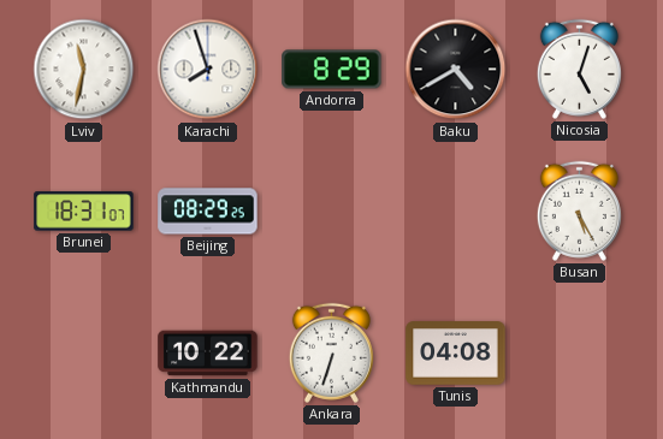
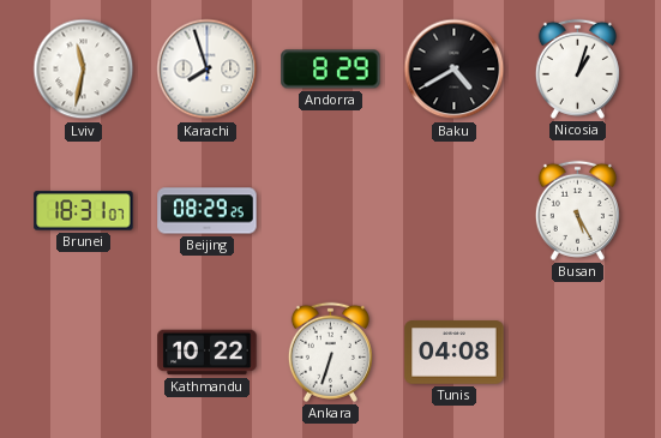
Nicosia: 5:03 -> 1:03 (577, 68)
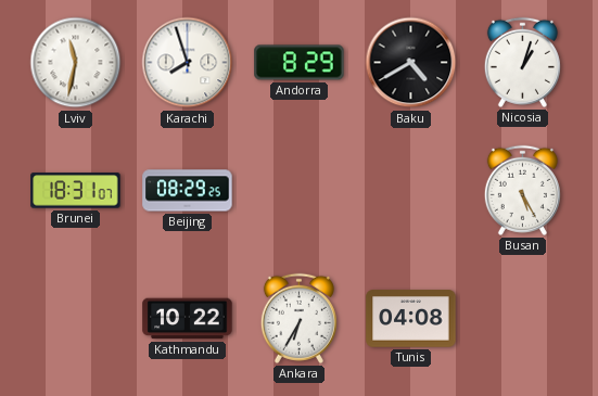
Ankara: 6:33 -> 6:35 (298, 318)
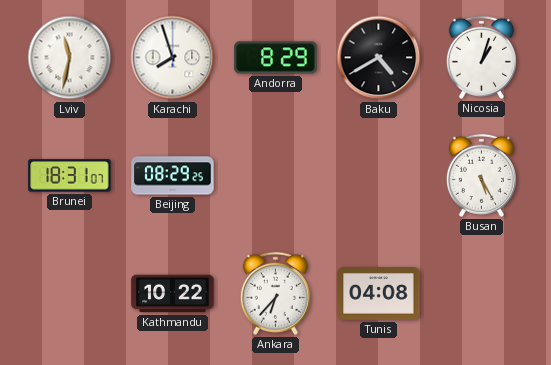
Ankara: 6:35 -> 6:37 (275, 293)
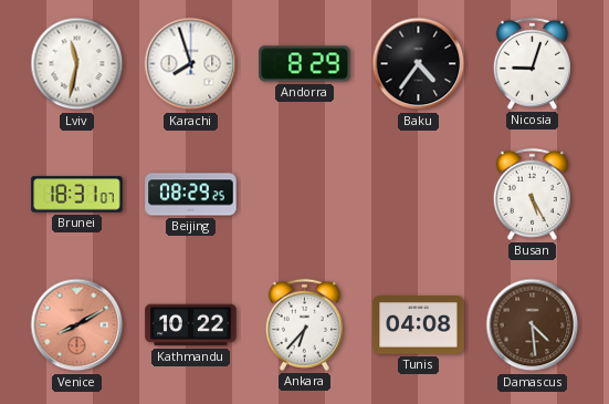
Baku: 4:40 -> 4:36 (419, 64)
Nicosia: 1:03 -> 9:03 (532, 63)
Venice: none -> 8:10 (77, 325)
Damascus: none -> 4:29 (533, 325)
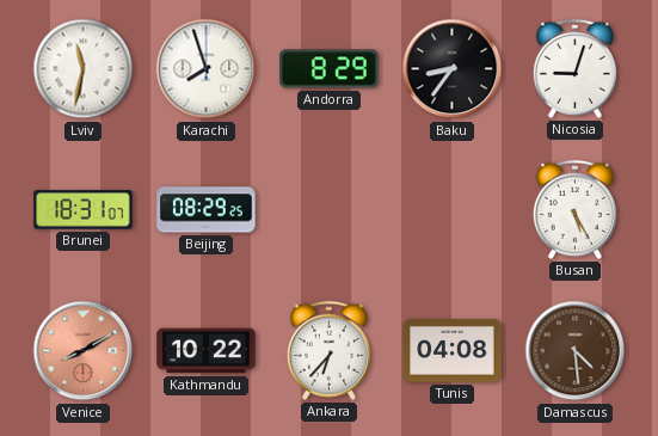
Baku: 4:36 -> 8:36 (453, 69)
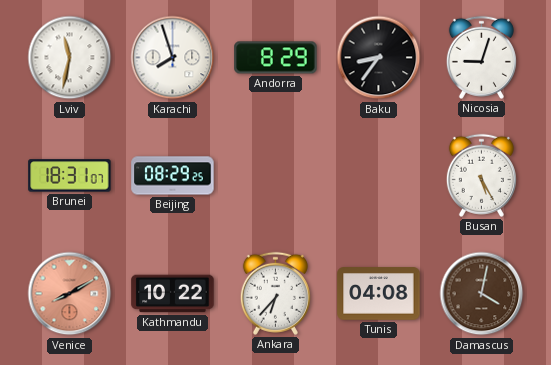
Damascus: 4:29 -> 4:02 (482, 294)
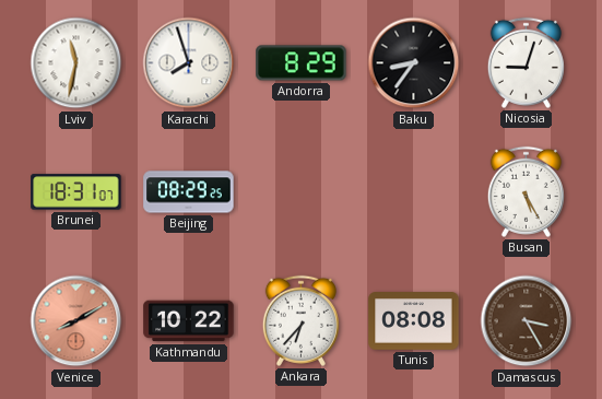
Tunis: 04:08 -> 08:08 (414, 321)
Damascus: 4:02 -> 3:25 (527, 321)
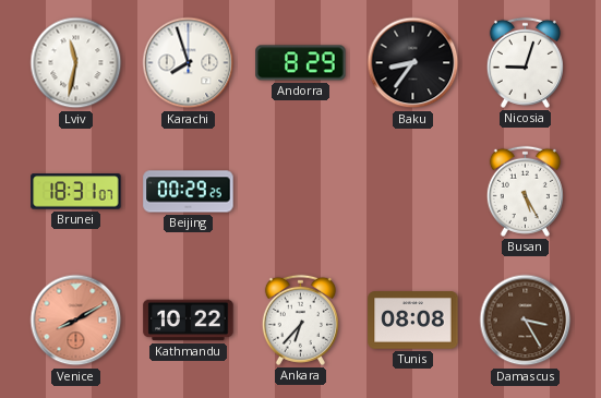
Beijing: 08:29 -> 00:29 (189, 192)
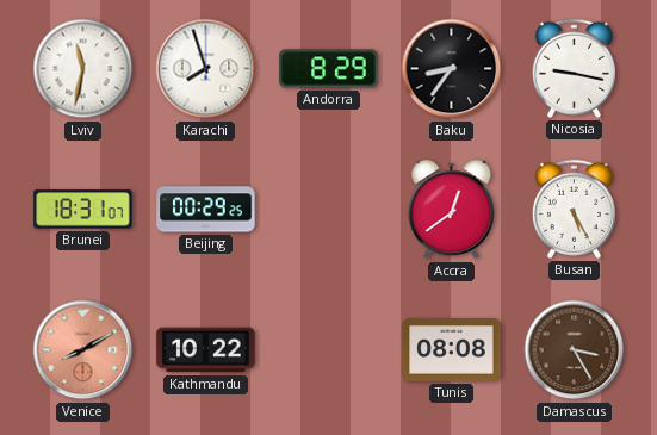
Nicosia: 9:03 -> 9:17 (574, 68)
Accra: none -> 12:39 (452, 210)
Ankara: 6:37 -> none (300, 319)
